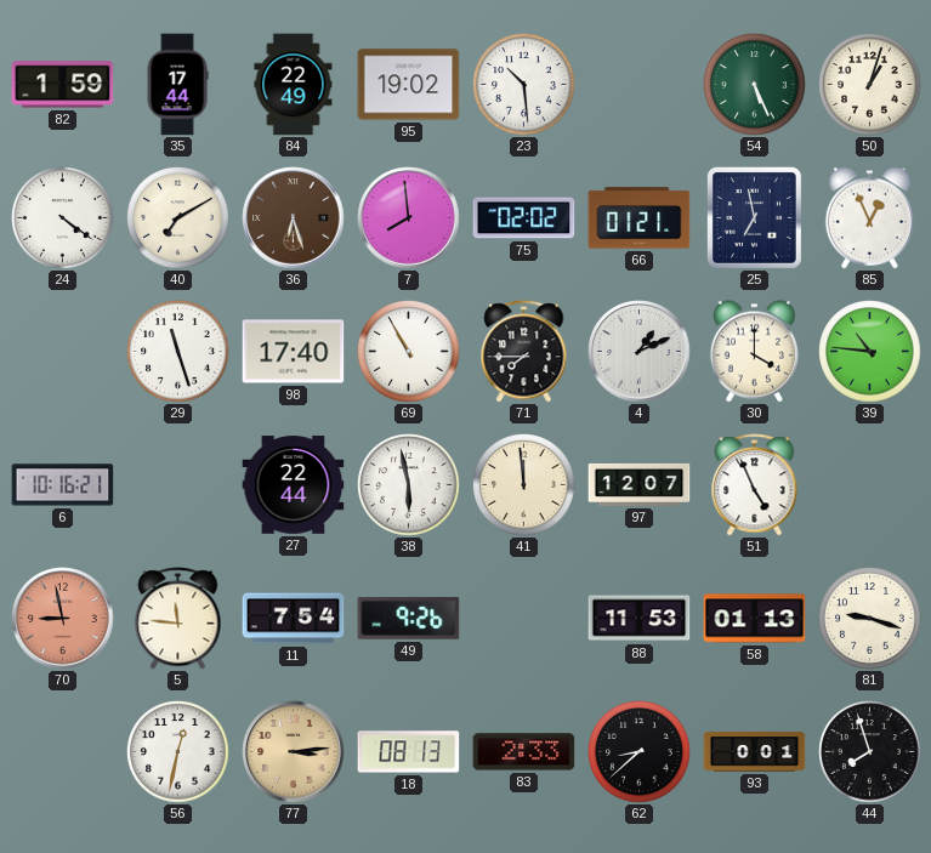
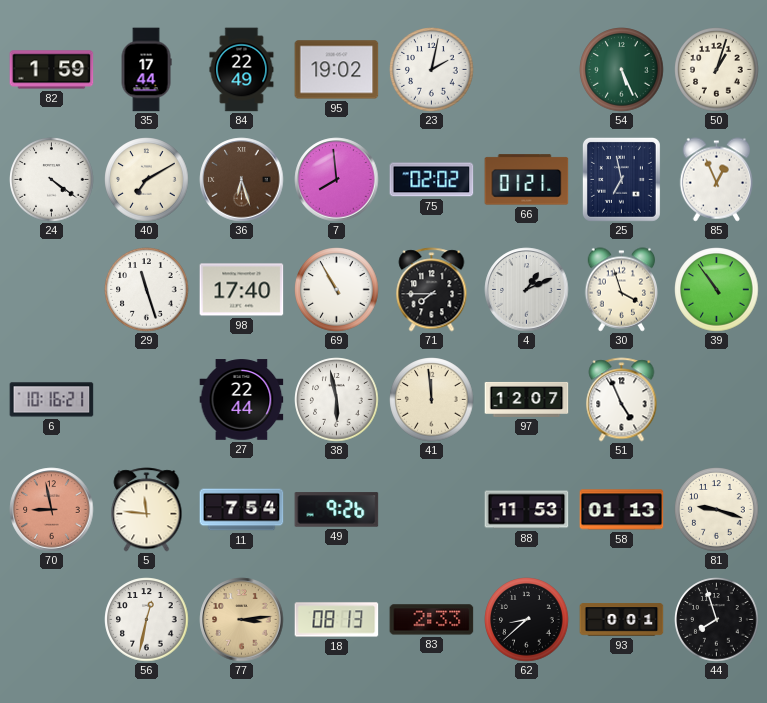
23: 10:29 -> 2:02 (432, 70)
30: 4:00 -> 3:57 (622, 290)
39: 10:46 -> 10:54 (717, 290)
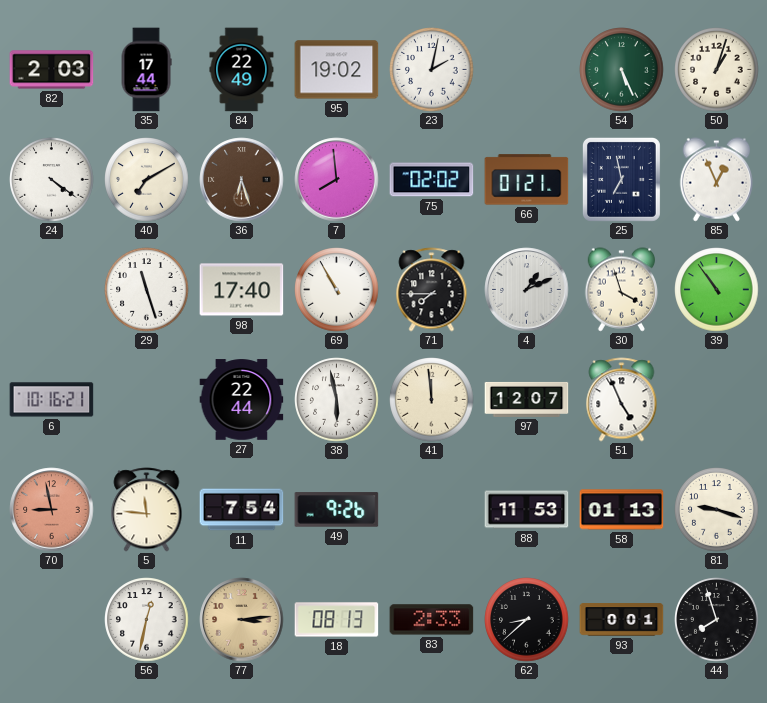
82: 1:59 -> 2:03 (52, 70)
